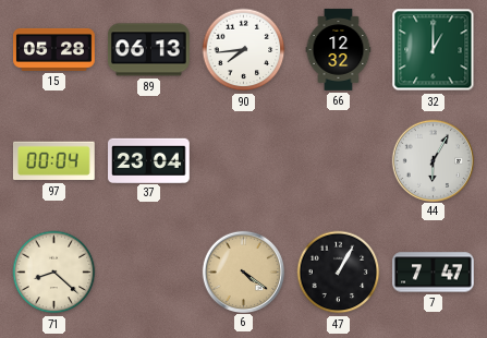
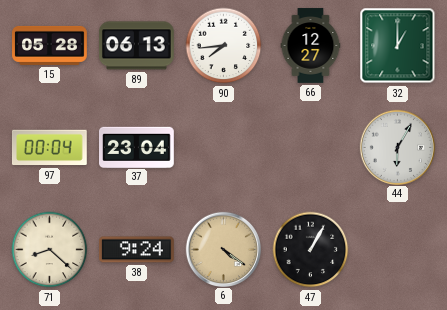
66: 12:32 -> 12:27 (311, 46)
38: none -> 9:24 (137, 250)
7: 7:47 -> none (434, 273)
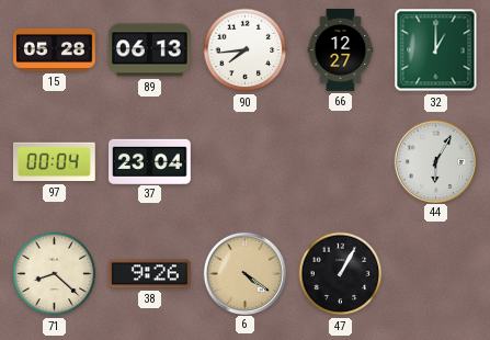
38: 9:24 -> 9:26 (150, 274)
